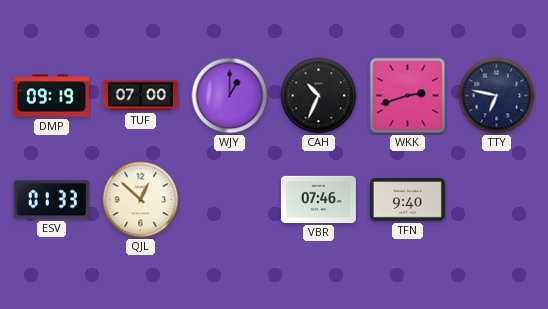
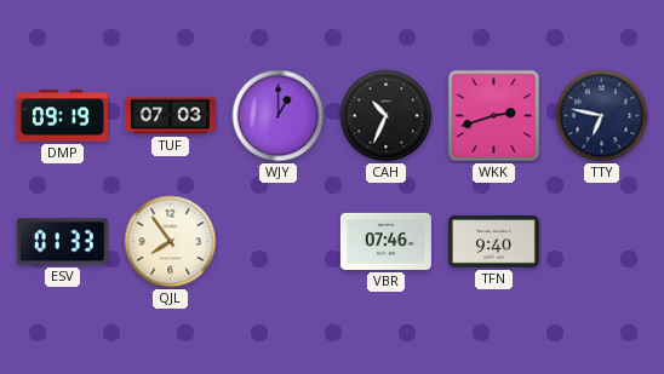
TUF: 07:00 -> 07:03 (170, 116)
QJL: 12:52 -> 7:54 (171, 242)
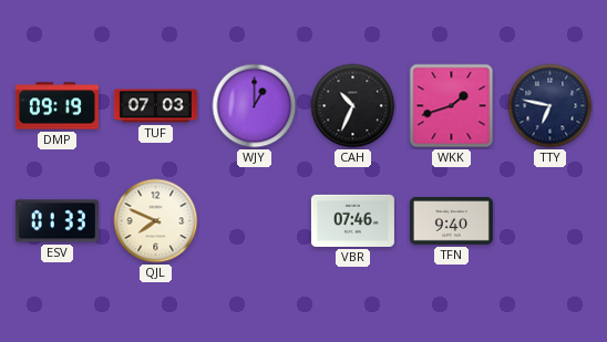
WKK: 2:42 -> 1:42 (452, 106)
QJL: 7:54 -> 7:49 (156, 221)
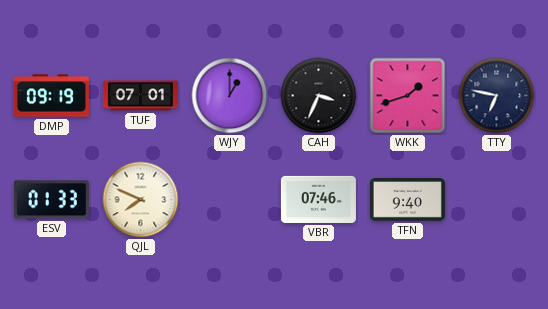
TUF: 07:03 -> 07:01 (140, 96)
CAH: 10:34 -> 3:34 (319, 96)
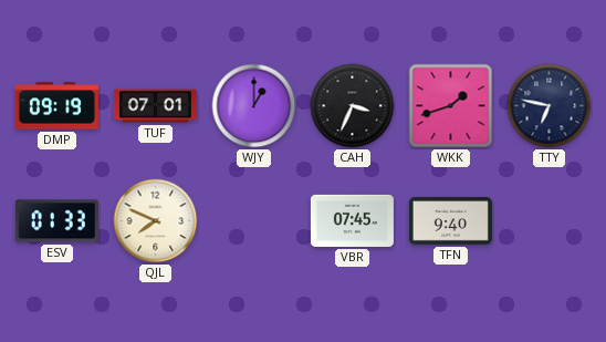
VBR: 07:46 -> 07:45 (352, 220)
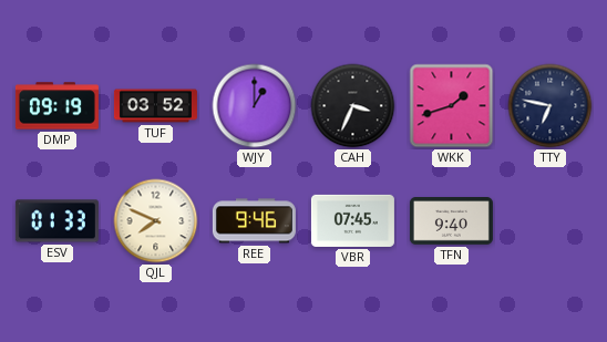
TUF: 07:01 -> 03:52 (155, 106)
REE: none -> 9:46 (254, 221)
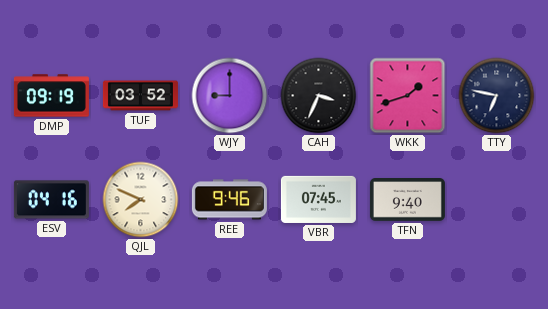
WJY: 1:00 -> 9:00 (230, 96)
ESV: 01:33 -> 04:16 (51, 200)
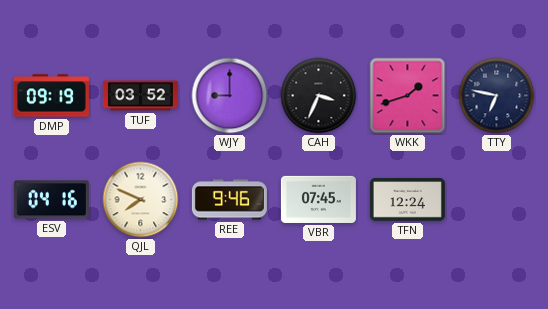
TFN: 9:40 -> 12:24 (407, 200)
